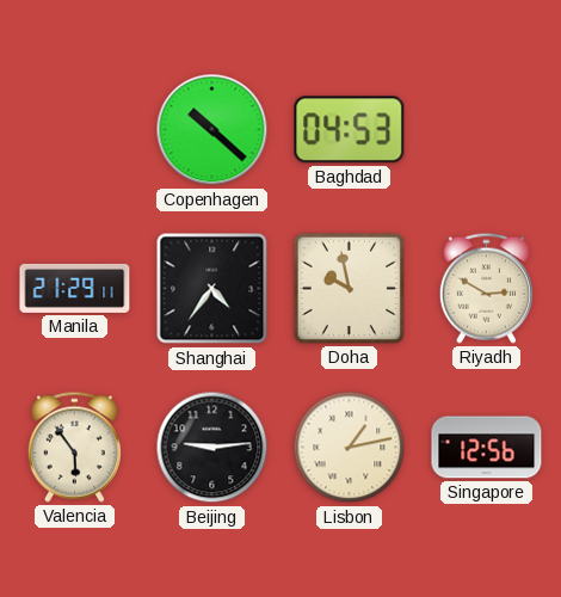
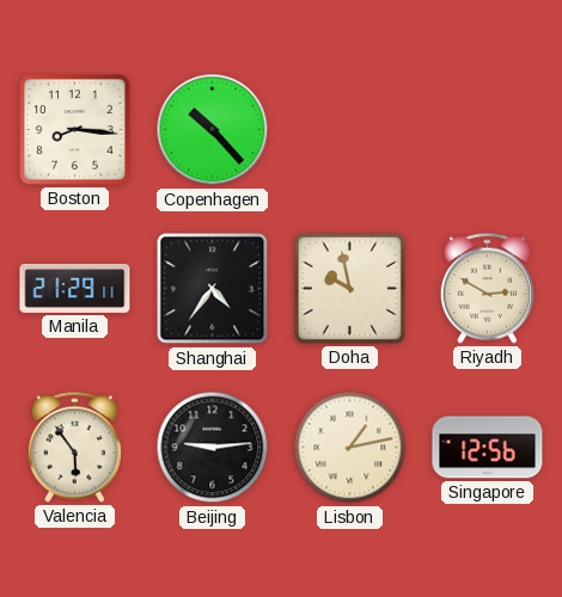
Boston: none -> 8:16 (75, 130)
Copenhagen: 10:22 -> 10:23 (213, 130)
Baghdad: 04:53 -> none (350, 130)
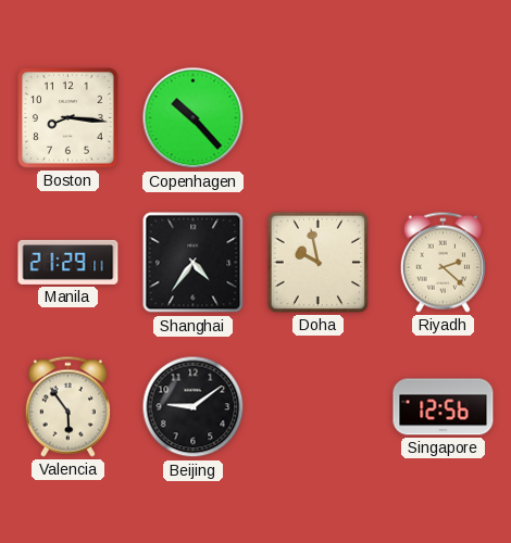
Riyadh: 2:50 -> 2:22 (443, 262)
Beijing: 9:14 -> 9:09 (194, 407)
Lisbon: 1:13 -> none (350, 448)
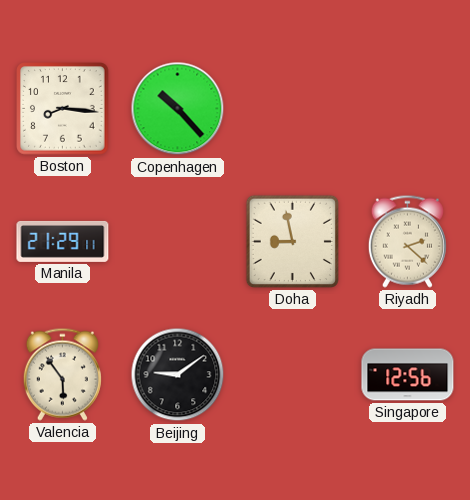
Shanghai: 4:36 -> none (194, 263)
Doha: 9:58 -> 8:58 (292, 241)
